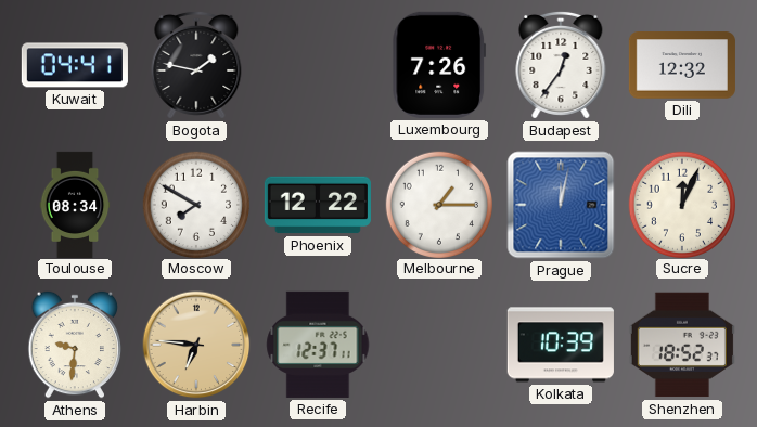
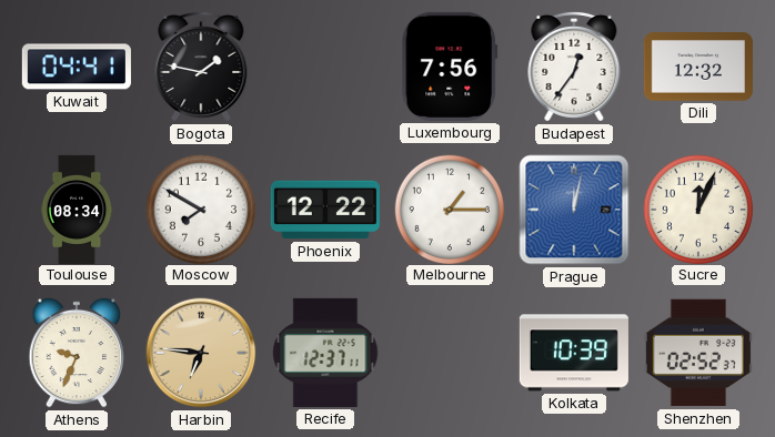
Luxembourg: 7:26 -> 7:56 (450, 67)
Athens: 9:31 -> 9:34 (77, 353)
Shenzhen: 18:52 -> 02:52 (698, 353)
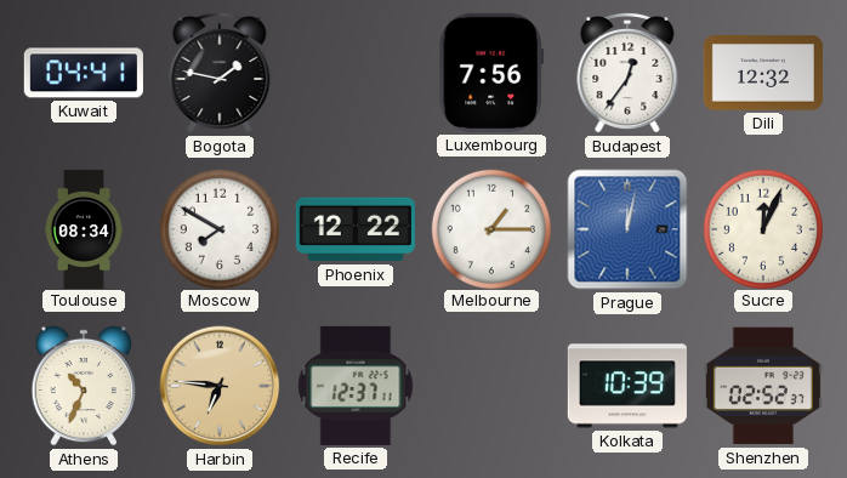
Athens: 9:34 -> 10:34 (84, 386)
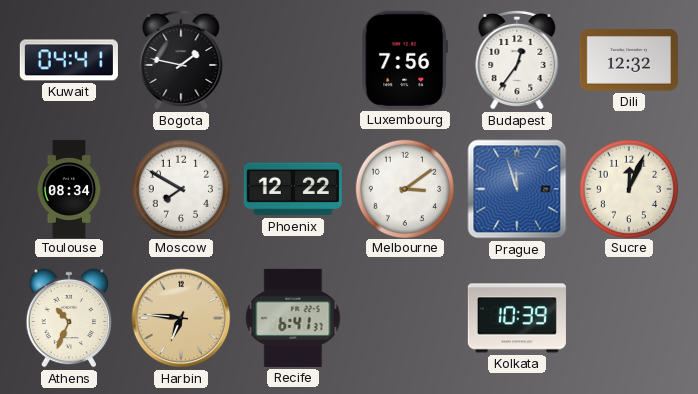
Melbourne: 1:15 -> 3:09 (404, 188)
Prague: 12:02 -> 11:57 (517, 189)
Recife: 12:37 -> 6:41 (293, 318)
Shenzhen: 02:52 -> none (763, 386)
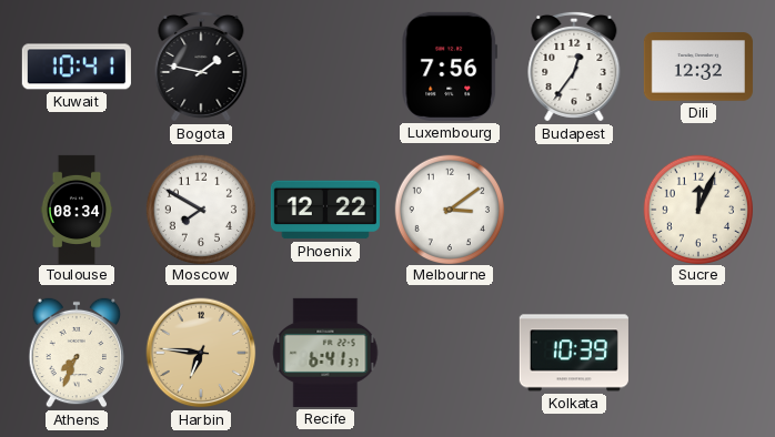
Kuwait: 04:41 -> 10:41 (77, 67)
Prague: 11:57 -> none (517, 189)
Athens: 10:34 -> 7:34 (77, 353)
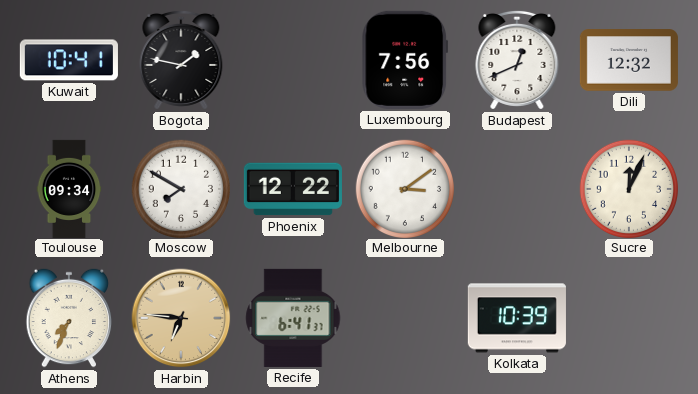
Budapest: 12:36 -> 12:41 (517, 60)
Toulouse: 08:34 -> 09:34 (69, 188)
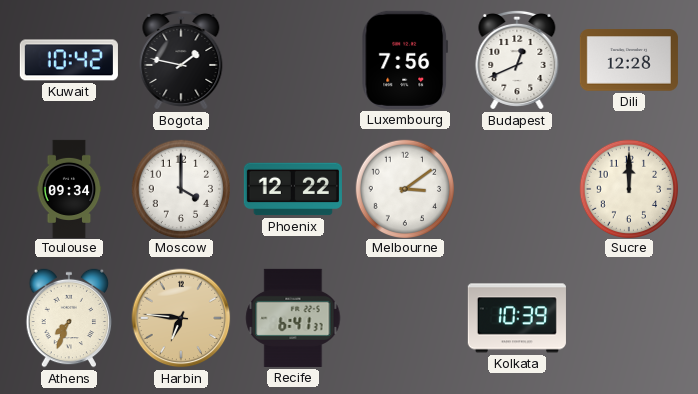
Kuwait: 10:41 -> 10:42 (69, 60)
Dili: 12:32 -> 12:28 (629, 60)
Moscow: 7:50 -> 4:00 (180, 188)
Sucre: 12:04 -> 12:00 (628, 188)
